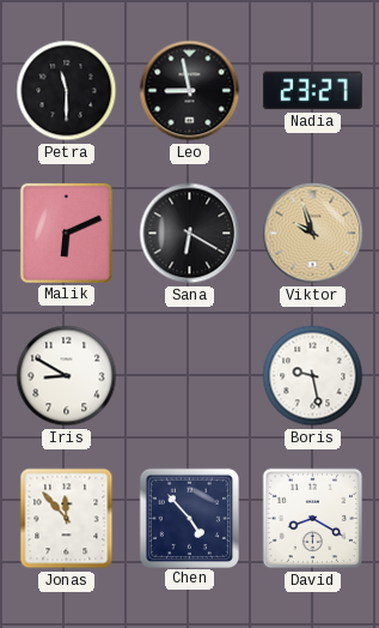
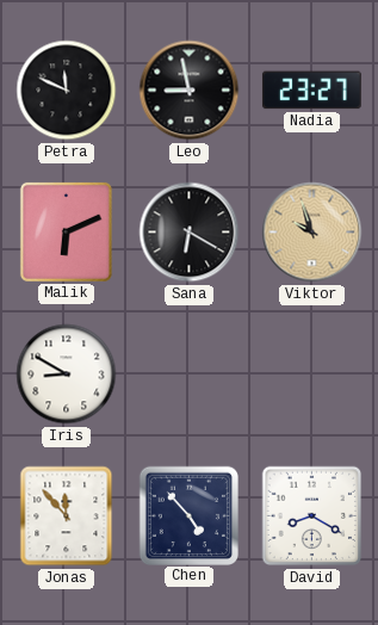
Petra: 11:30 -> 11:49 (67, 91)
Boris: 9:28 -> none (313, 376)
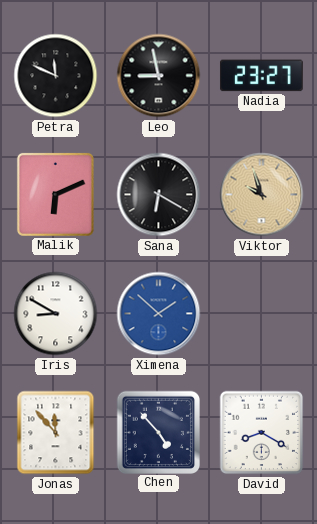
Ximena: none -> 1:52 (159, 314)
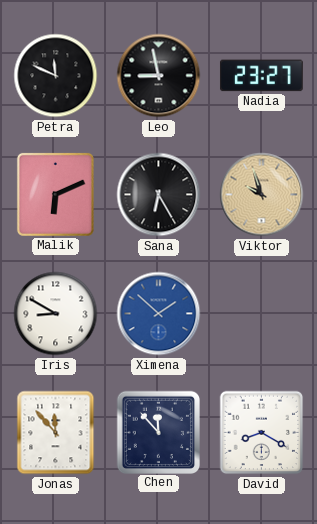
Sana: 6:20 -> 6:25 (159, 195)
Chen: 4:53 -> 11:53 (158, 432)
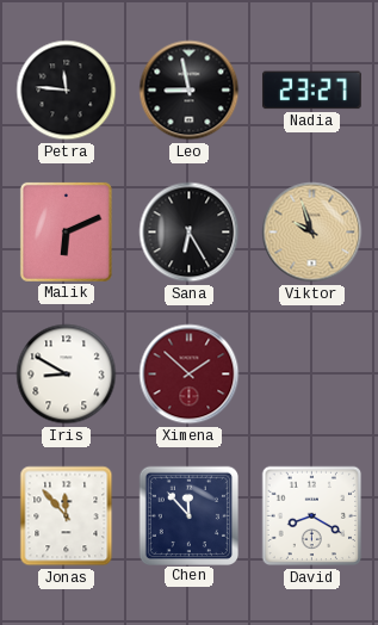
Petra: 11:49 -> 11:46 (67, 91)
Ximena dial: blue -> burgundy (190, 375)
